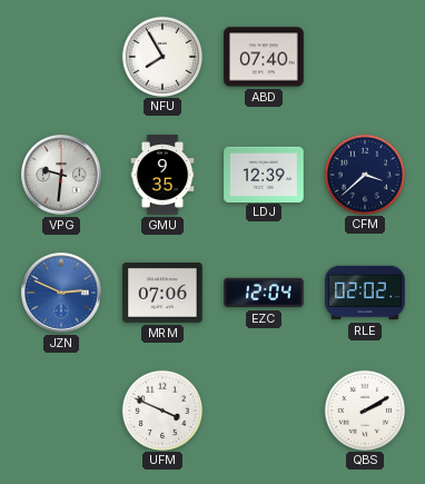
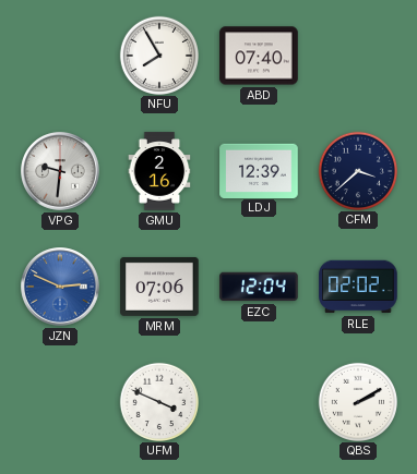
GMU: 9:35 -> 2:16 (159, 171)
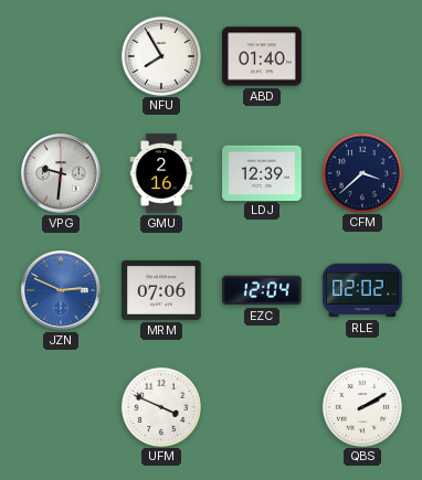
ABD: 07:40 -> 01:40 (262, 56)
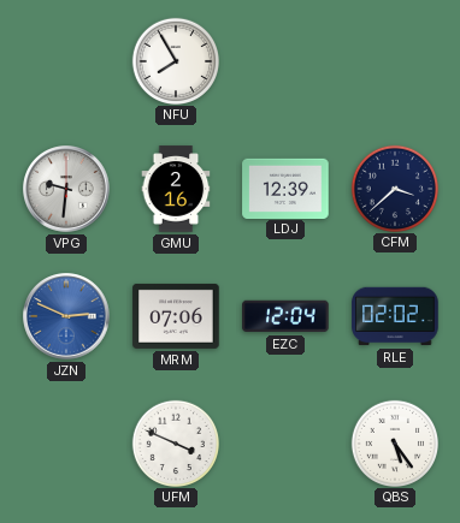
ABD: 01:40 -> none (262, 56)
QBS: 2:10 -> 5:24 (394, 442)
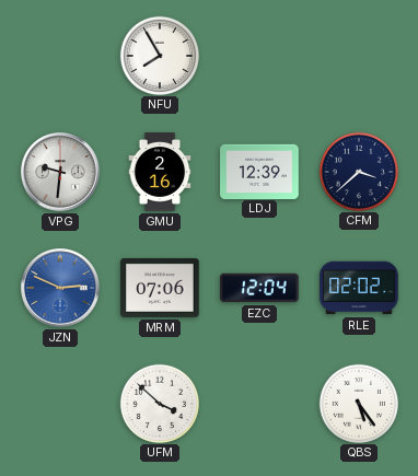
UFM: 3:49 -> 3:52 (159, 403)
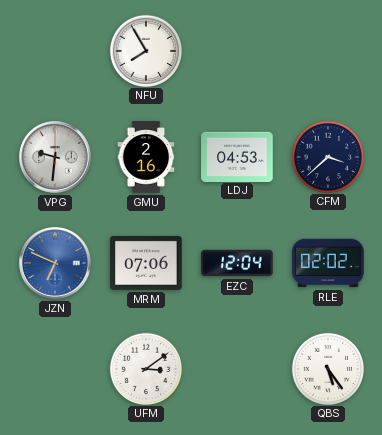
LDJ: 12:39 -> 04:53 (237, 156)
JZN: 2:49 -> 6:49 (55, 263)
UFM: 3:52 -> 3:09 (145, 368)
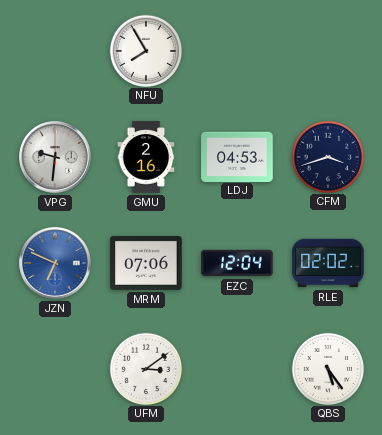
CFM: 3:38 -> 3:42 (327, 156)
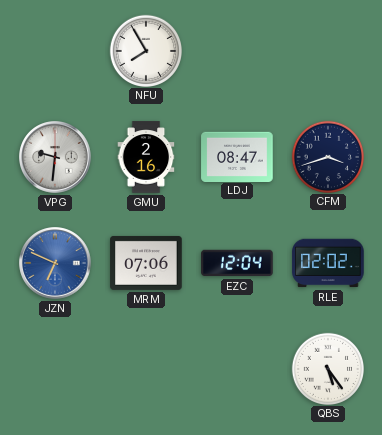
LDJ: 04:53 -> 08:47 (237, 156)
UFM: 3:09 -> none (145, 368)
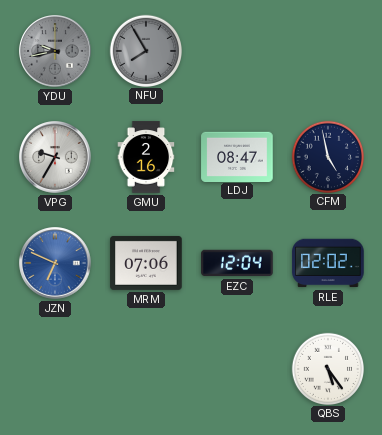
YDU: none -> 9:43 (55, 51)
NFU dial: white -> grey (145, 50)
VPG: 9:31 -> 9:35 (55, 157)
CFM: 3:42 -> 4:58 (327, 156)
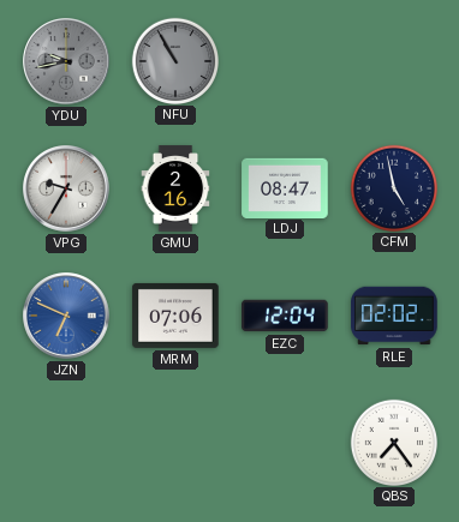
NFU: 7:55 -> 10:55 (174, 60)
QBS: 5:24 -> 7:24 (393, 442)
